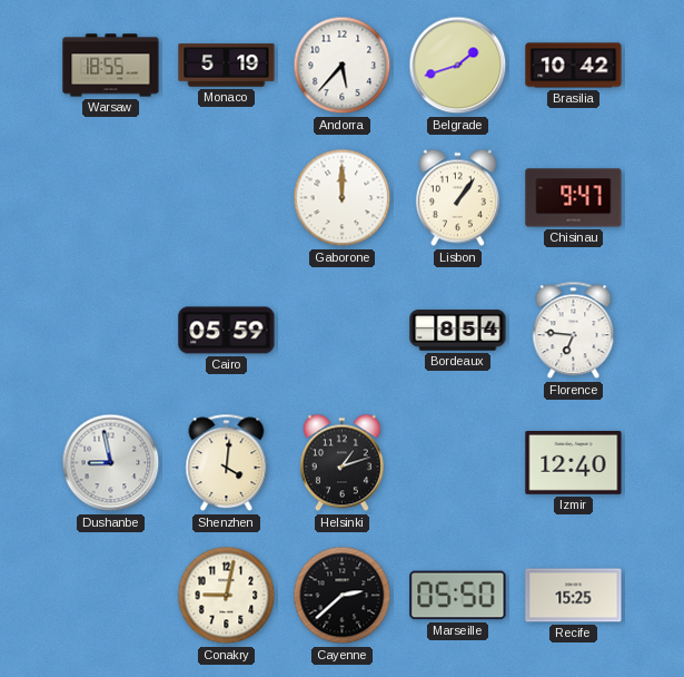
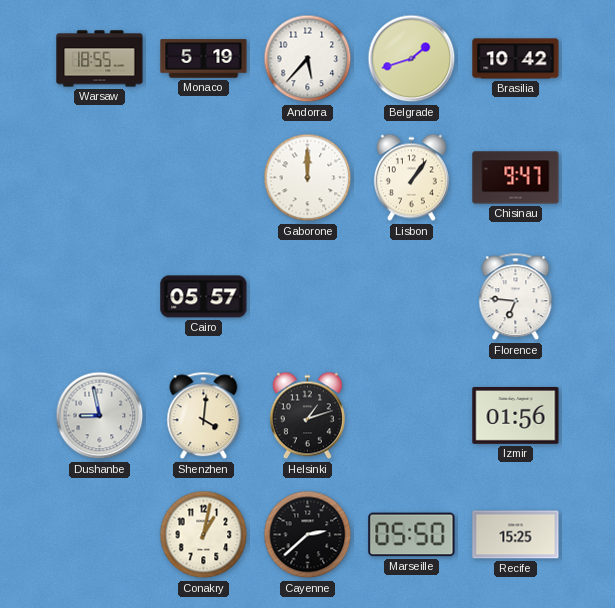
Cairo: 05:59 -> 05:57 (204, 297)
Bordeaux: 8:54 -> none (458, 331)
Izmir: 12:40 -> 01:56 (516, 415)
Conakry: 9:02 -> 1:02 (204, 535)
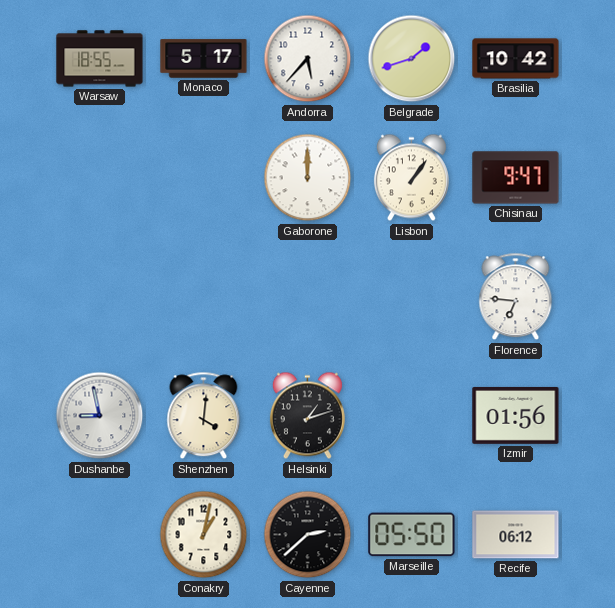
Monaco: 5:19 -> 5:17 (204, 59)
Cairo: 05:57 -> none (204, 297)
Recife: 15:25 -> 06:12 (516, 535)
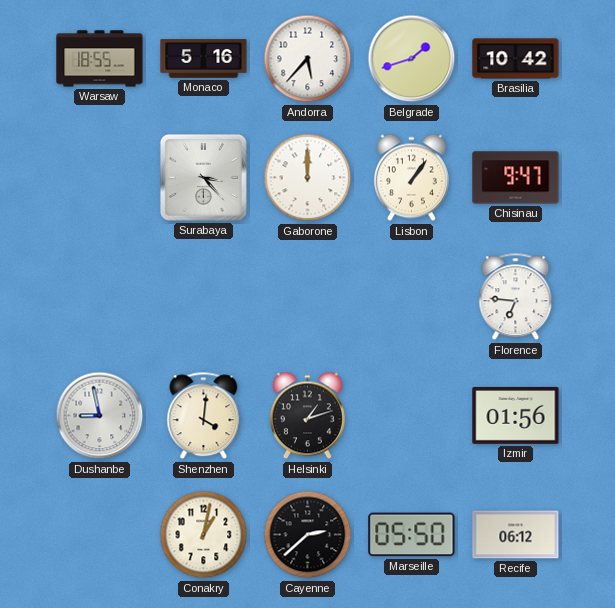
Monaco: 5:17 -> 5:16 (204, 59)
Surabaya: none -> 3:23 (203, 177)
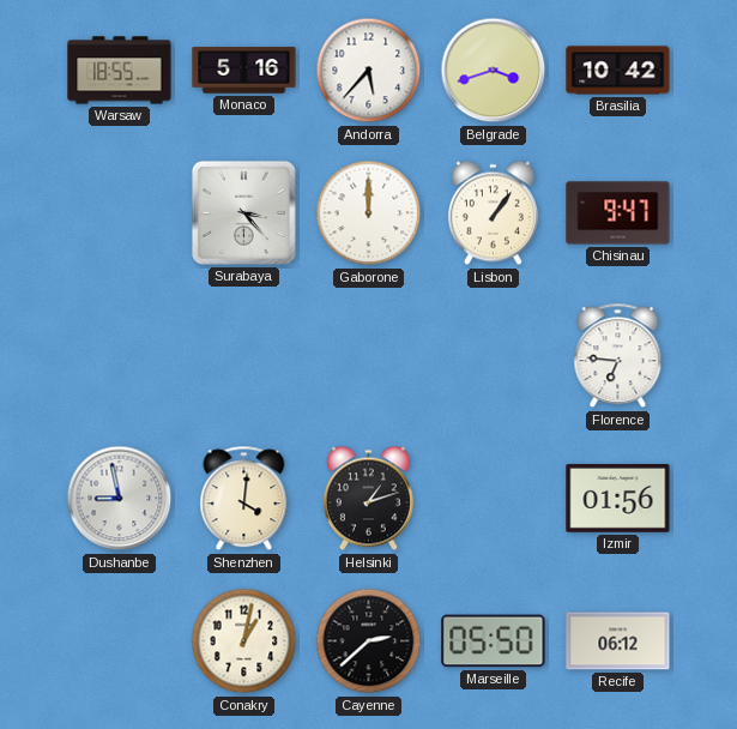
Belgrade: 1:42 -> 3:42 (494, 71)
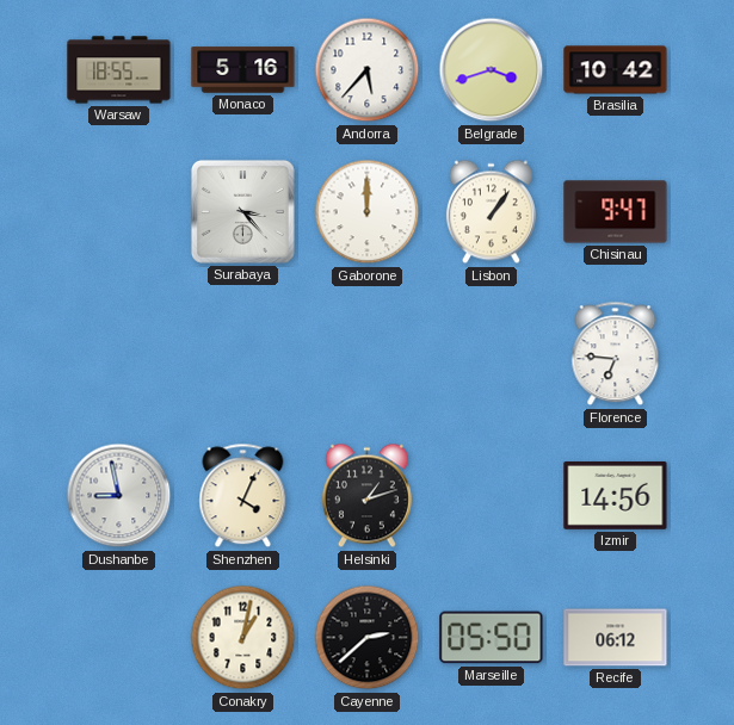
Shenzhen: 4:01 -> 4:04 (243, 496)
Izmir: 01:56 -> 14:56 (616, 495)
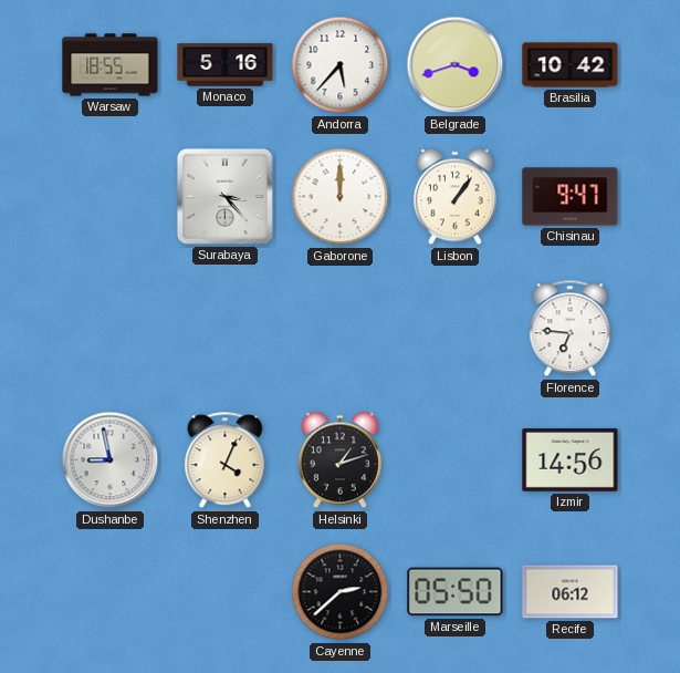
Conakry: 1:02 -> none (243, 638)
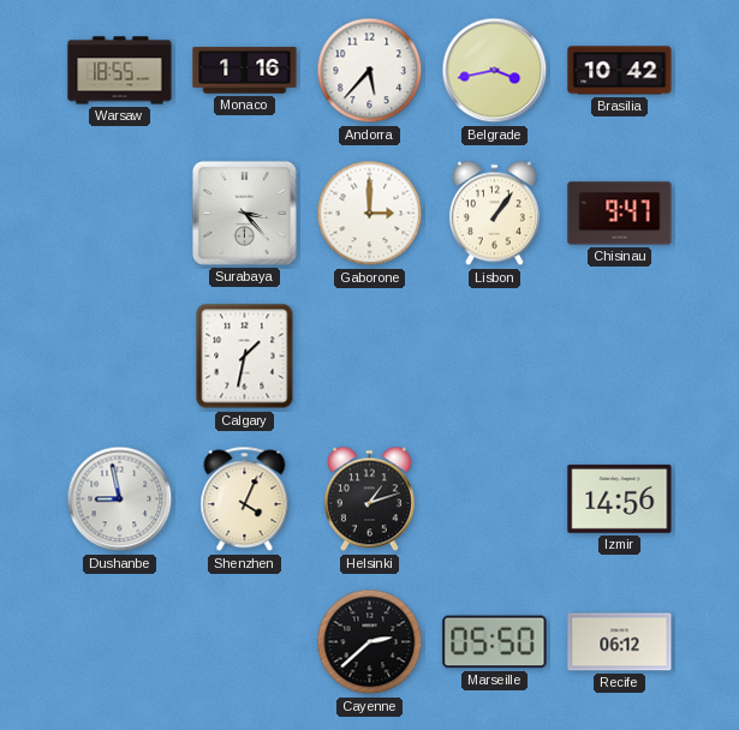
Monaco: 5:16 -> 1:16 (245, 71)
Belgrade: 3:42 -> 3:43 (495, 71)
Gaborone: 12:00 -> 3:00 (370, 214)
Calgary: none -> 1:32 (245, 357)
Florence: 6:46 -> none (571, 329)
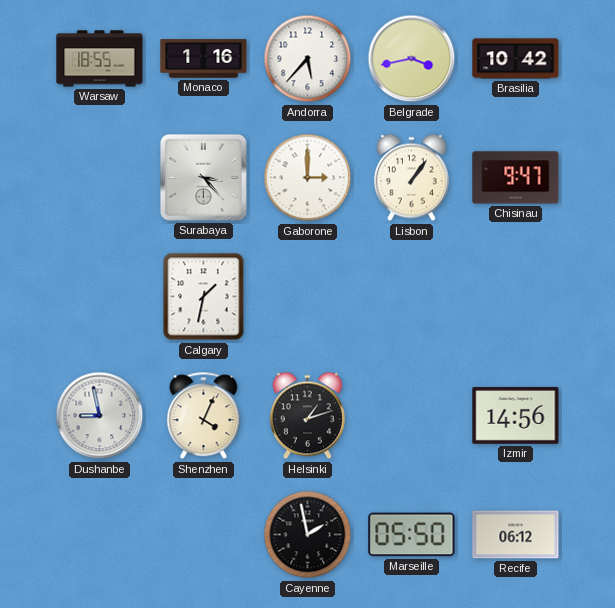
Cayenne: 2:38 -> 1:58 (308, 535)
